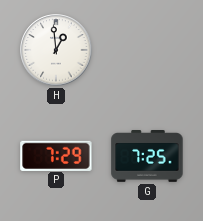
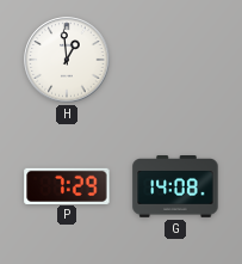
G: 7:25 -> 14:08 (175, 188)
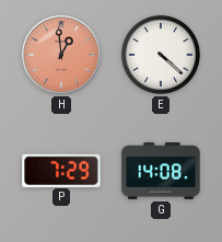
H dial: white -> salmon (61, 55)
E: none -> 4:22 (161, 55)
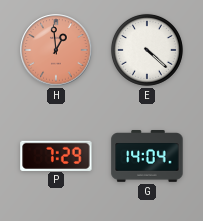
G: 14:08 -> 14:04 (147, 157)
